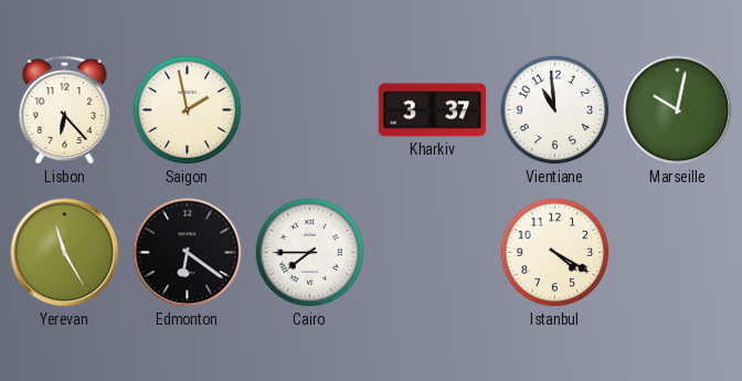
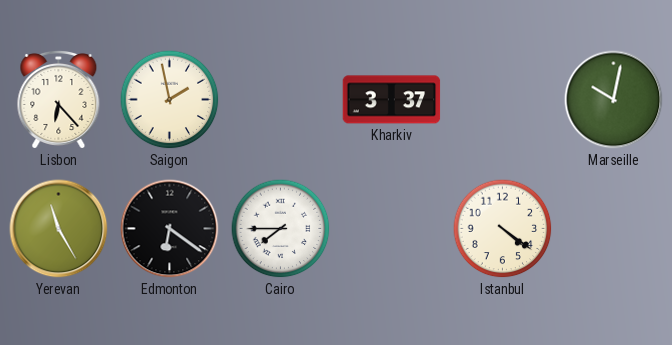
Vientiane: 10:59 -> none (555, 110)
Istanbul: 4:20 -> 4:21 (503, 229)
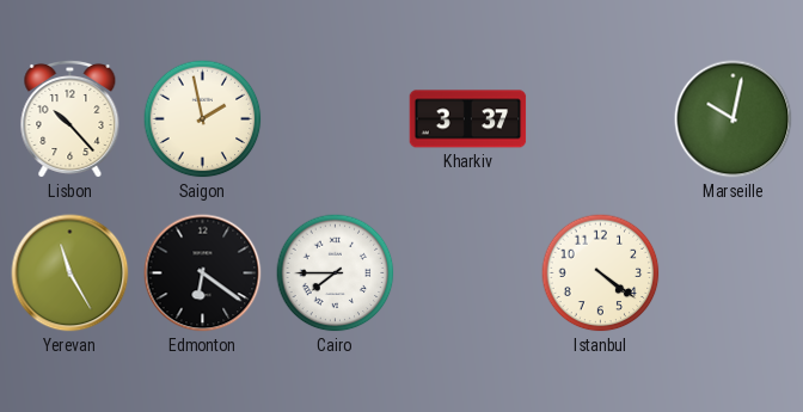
Lisbon: 6:23 -> 10:23 (71, 118)
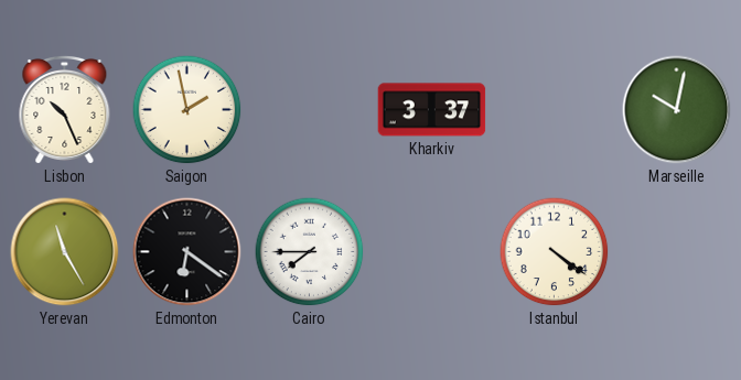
Lisbon: 10:23 -> 10:26 (65, 109)
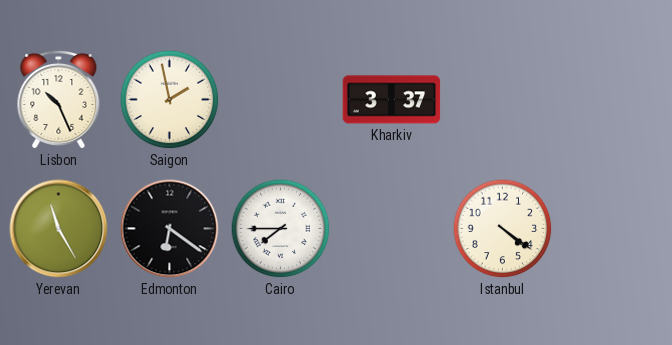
Marseille: 10:02 -> none (677, 110)
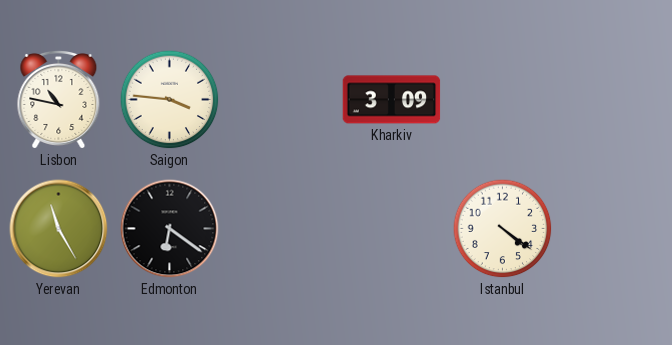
Lisbon: 10:26 -> 10:47 (59, 99)
Saigon: 1:58 -> 3:46 (170, 100)
Kharkiv: 3:37 -> 3:09 (392, 100)
Cairo: 7:45 -> none (281, 229)
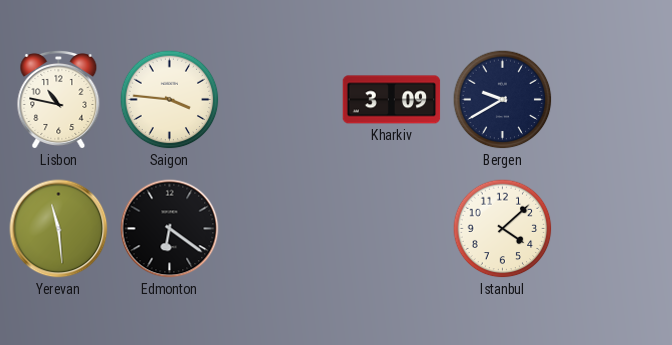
Bergen: none -> 9:40 (503, 100)
Yerevan: 11:25 -> 11:29 (59, 229)
Istanbul: 4:21 -> 4:08 (503, 229)
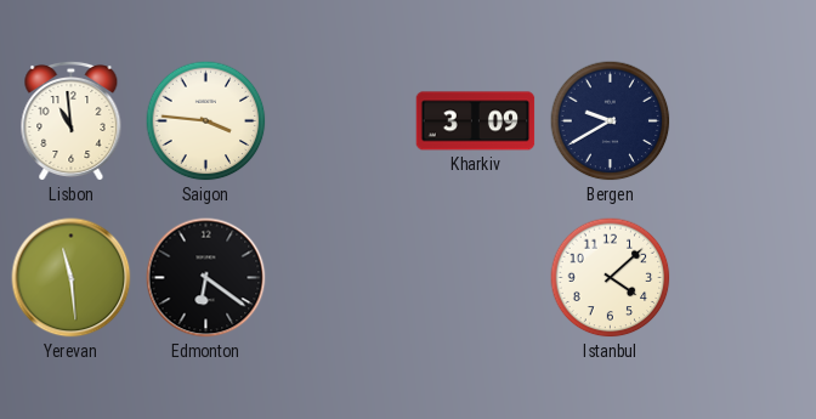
Lisbon: 10:47 -> 10:59 (72, 120)
